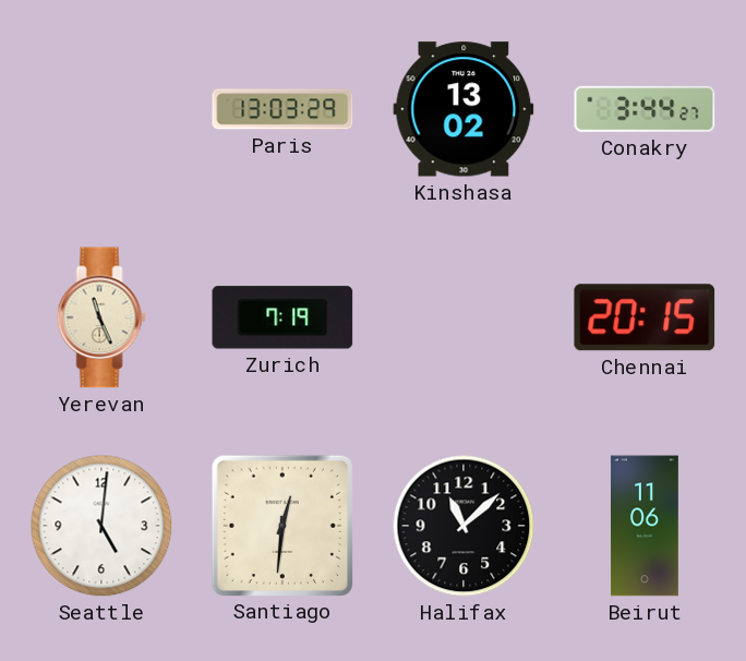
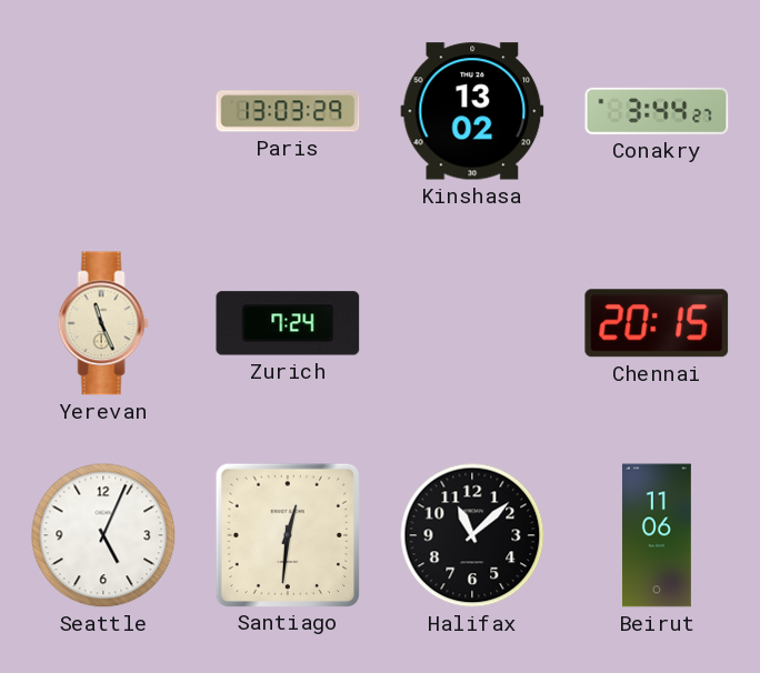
Zurich: 7:19 -> 7:24 (288, 323)
Seattle: 5:01 -> 5:04 (103, 535)
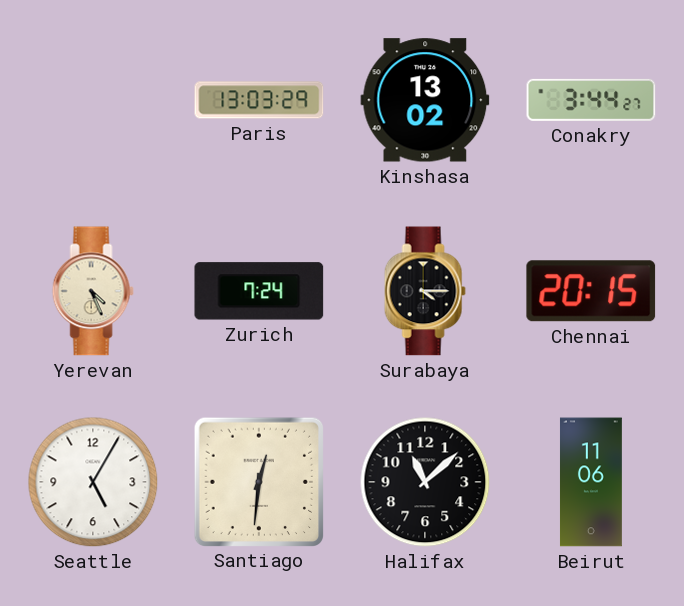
Yerevan: 11:26 -> 4:26 (93, 291)
Surabaya: none -> 4:15 (425, 291)
Seattle: 5:04 -> 5:05 (93, 482)
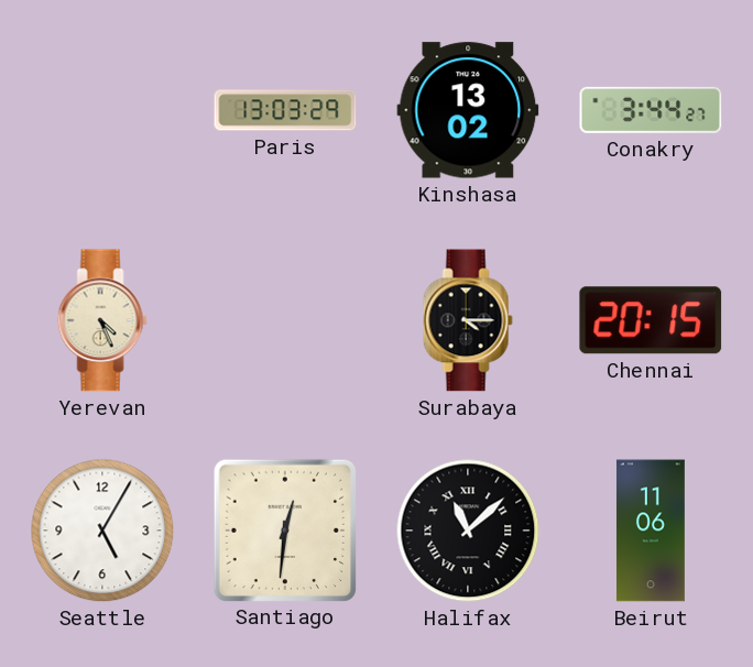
Zurich: 7:24 -> none (259, 291)
Halifax numerals: Arabic -> Roman (468, 531)
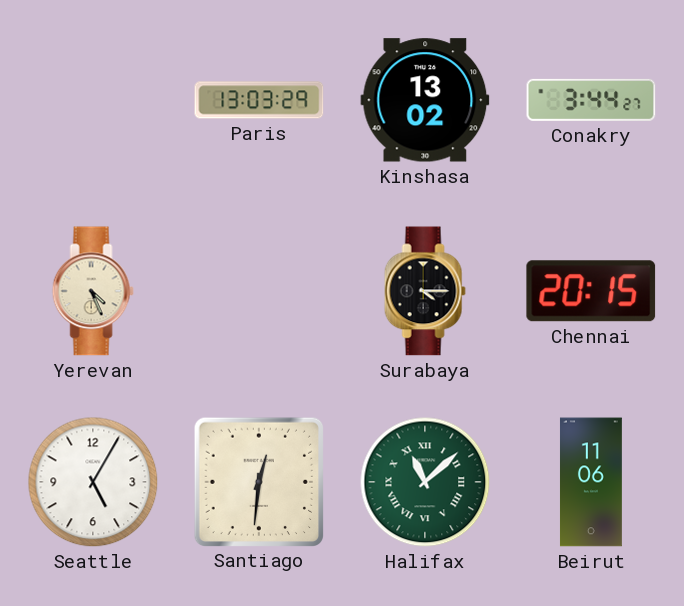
Halifax dial: black -> green (425, 482)
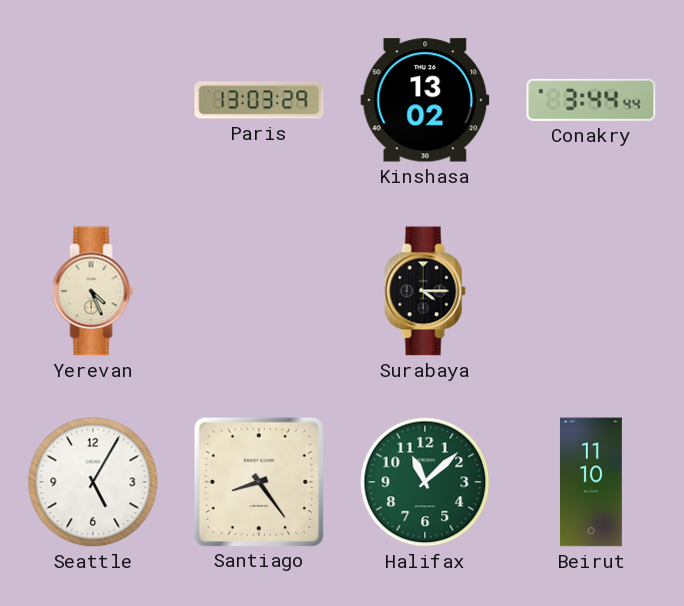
Conakry: 3:44:27 -> 3:44:44 (591, 100)
Chennai: 20:15 -> none (591, 291)
Santiago: 12:31 -> 8:24 (258, 481)
Halifax numerals: Roman -> Arabic (425, 482)
Beirut: 11:06 -> 11:10 (591, 482)
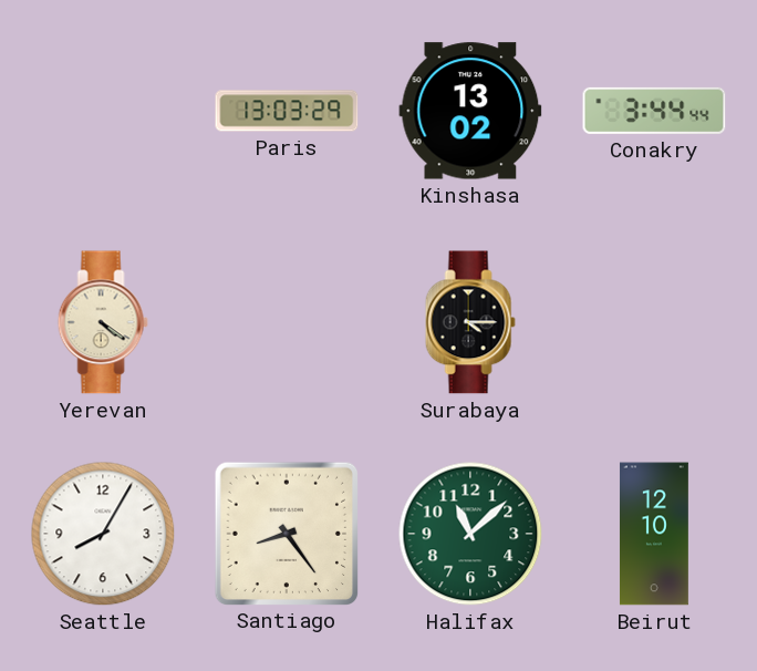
Yerevan: 4:26 -> 4:21 (103, 322)
Seattle: 5:05 -> 8:05 (103, 534)
Beirut: 11:10 -> 12:10 (654, 534)
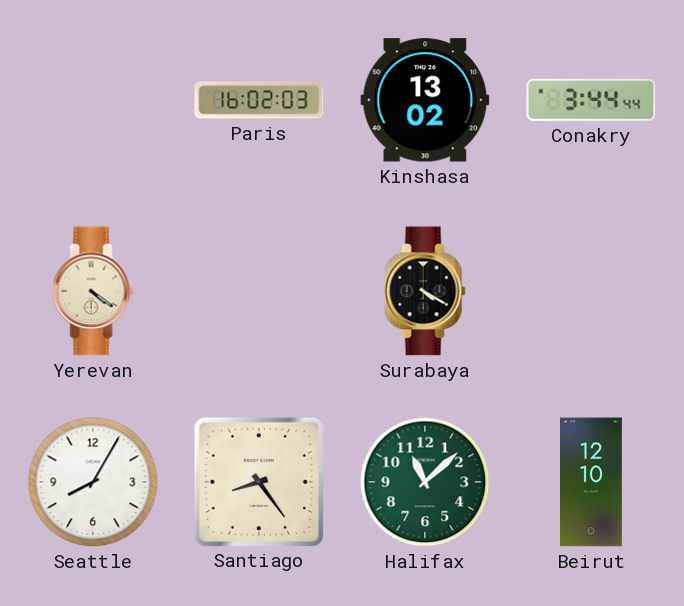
Paris: 13:03 -> 16:02 (259, 100)
Surabaya: 4:15 -> 4:20 (425, 291)
